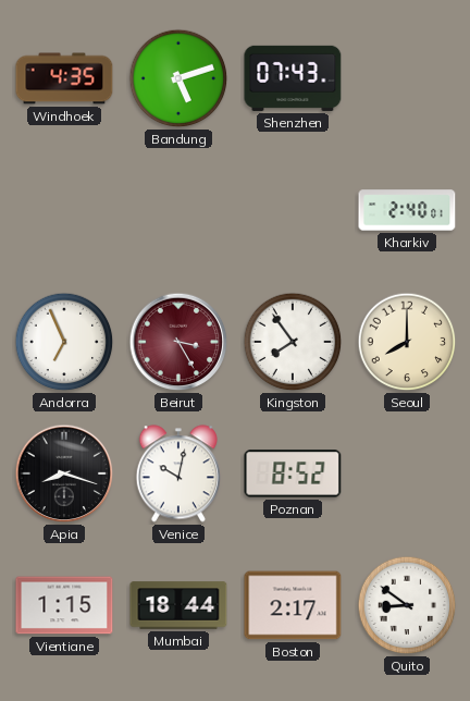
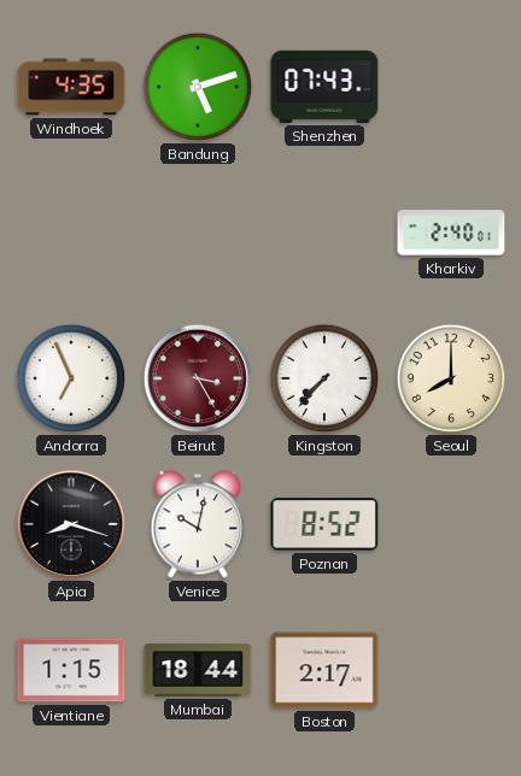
Kingston: 7:54 -> 7:37 (324, 378)
Quito: 8:51 -> none (407, 605)
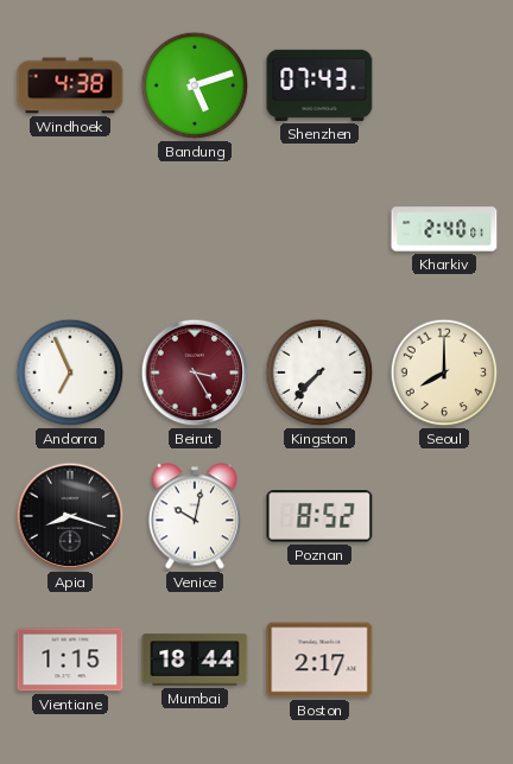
Windhoek: 4:35 -> 4:38 (70, 85)
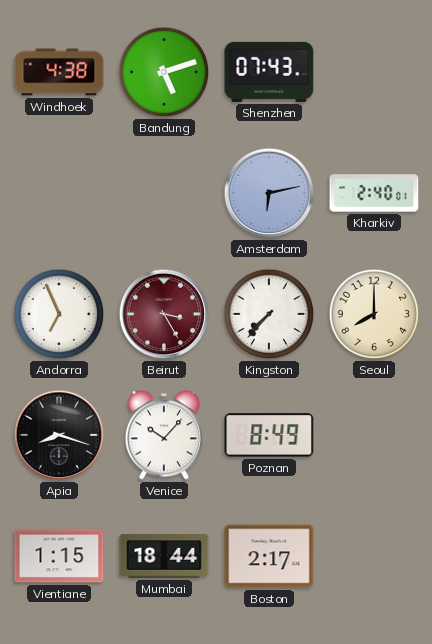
Amsterdam: none -> 6:13 (269, 193)
Venice: 10:02 -> 10:07 (164, 435)
Poznan: 8:52 -> 8:49 (269, 435)
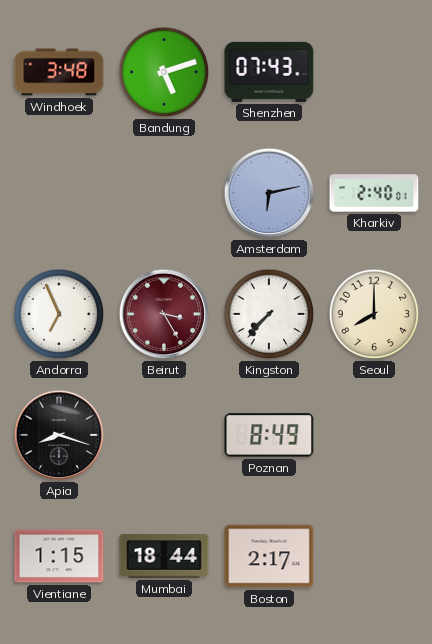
Windhoek: 4:38 -> 3:48 (59, 72)
Venice: 10:07 -> none (164, 435)
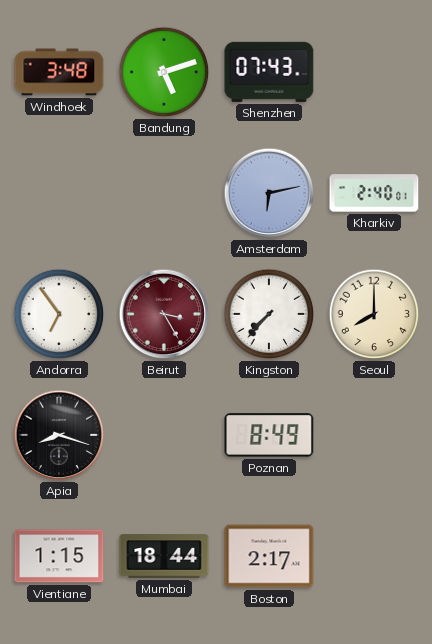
Andorra: 6:56 -> 6:54 (59, 314)
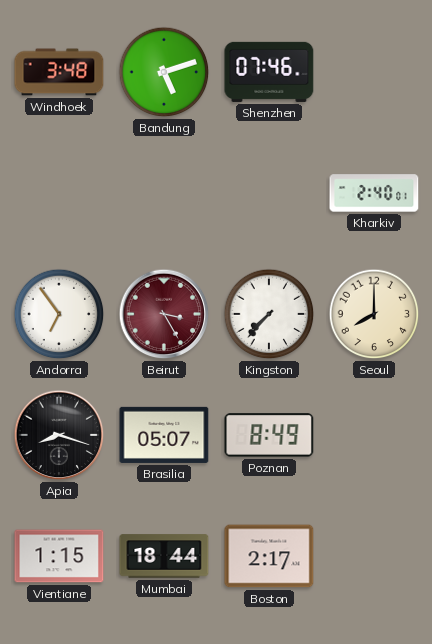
Shenzhen: 07:43 -> 07:46 (269, 72)
Amsterdam: 6:13 -> none (269, 193)
Brasilia: none -> 05:07 (164, 435)
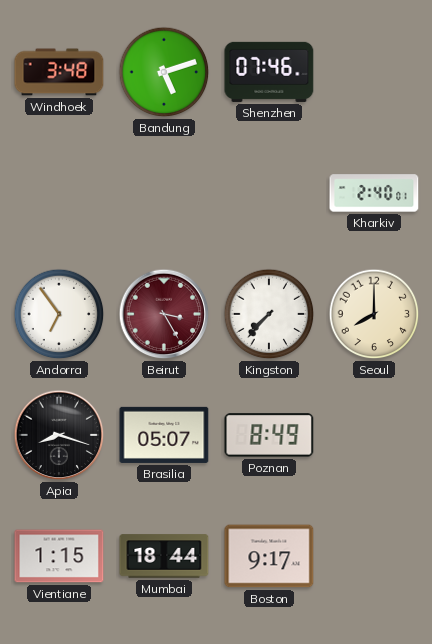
Boston: 2:17 -> 9:17 (269, 556)
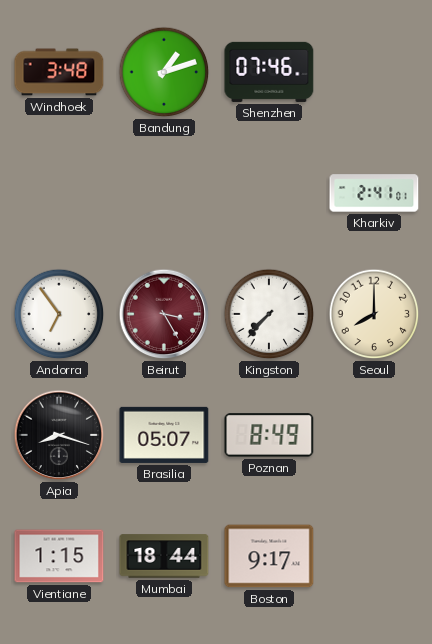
Bandung: 5:12 -> 1:12 (164, 72)
Kharkiv: 2:40 -> 2:41 (374, 193)
